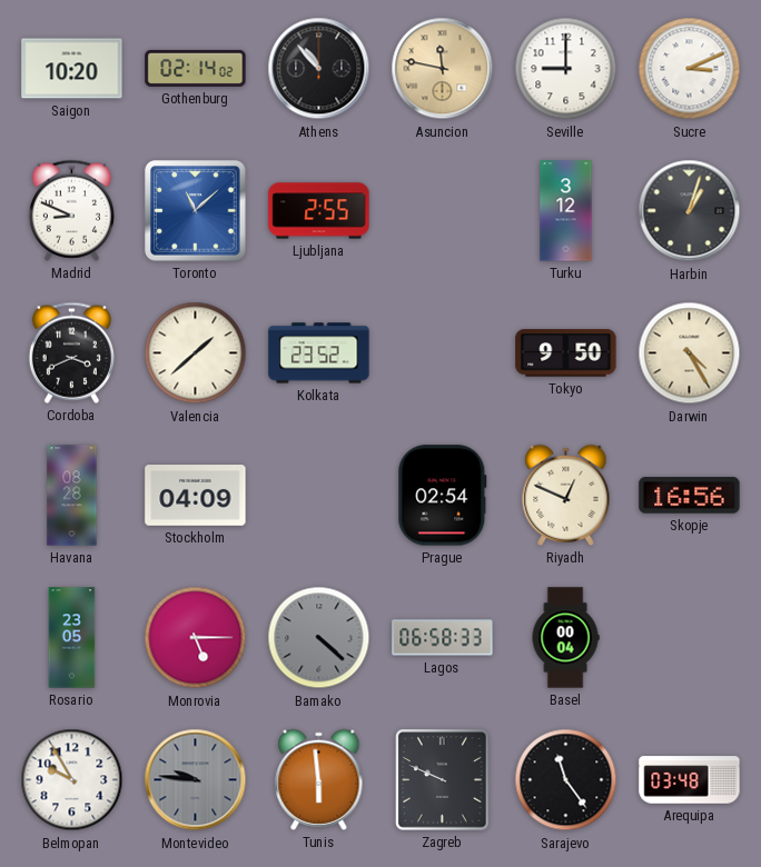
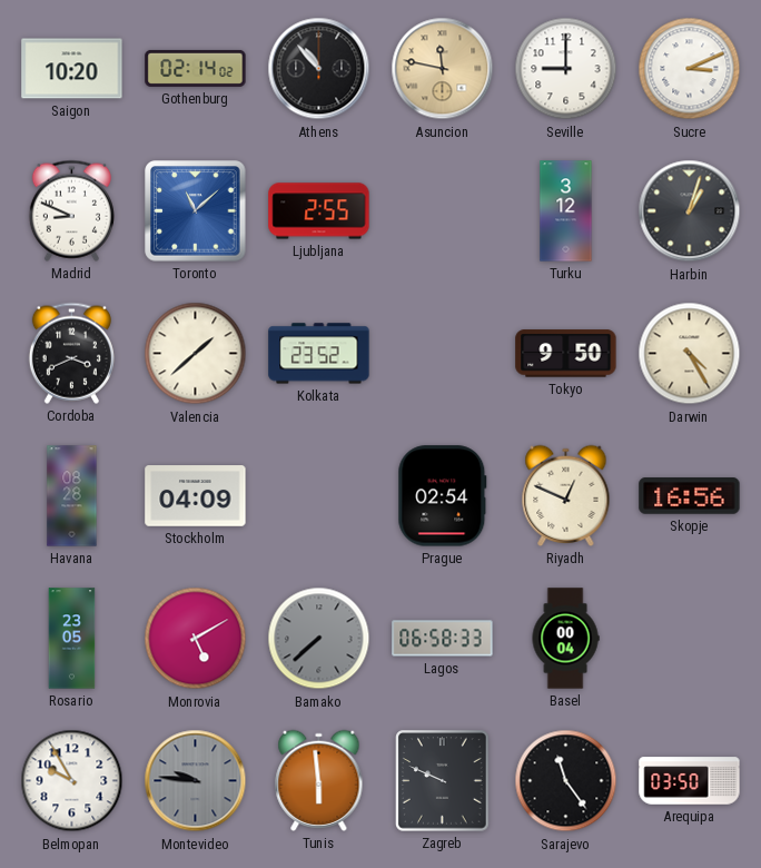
Monrovia: 5:15 -> 5:10 (196, 639)
Bamako: 4:22 -> 7:38 (319, 639)
Arequipa: 03:48 -> 03:50 (690, 781)
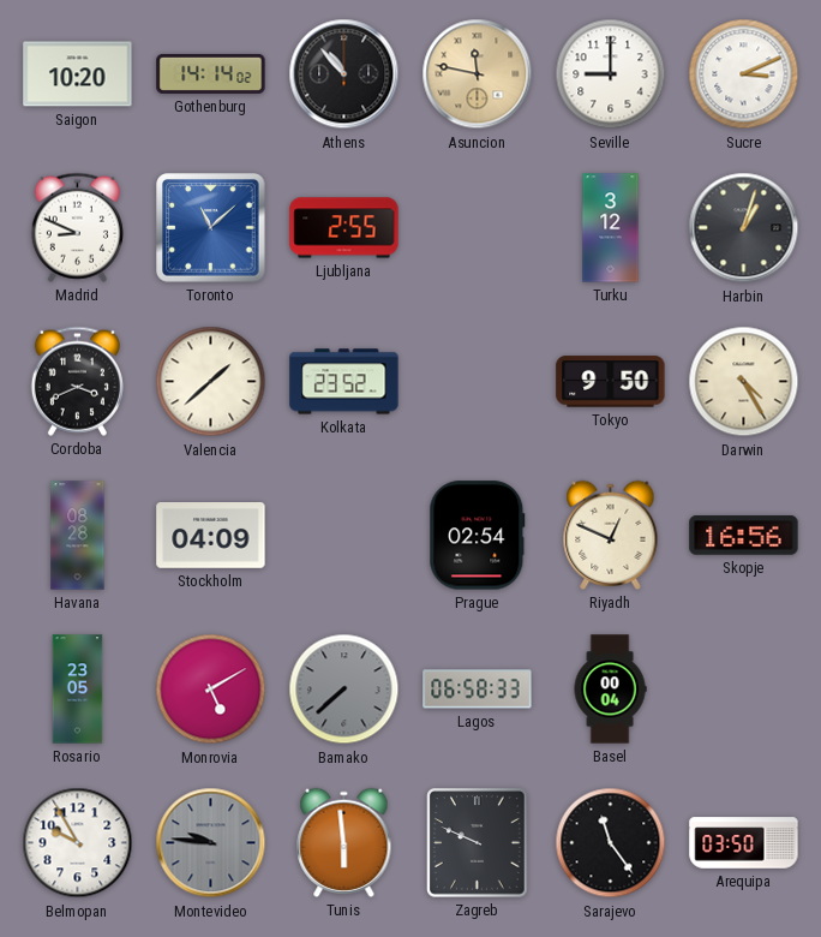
Gothenburg: 02:14 -> 14:14 (211, 73)
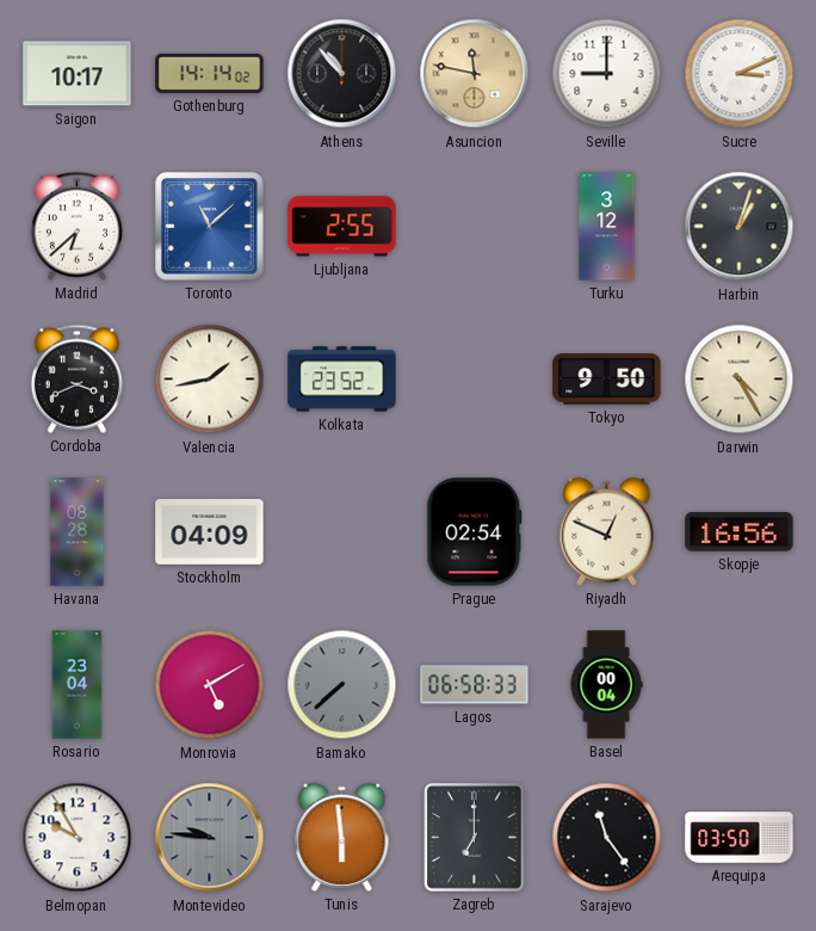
Saigon: 10:20 -> 10:17 (78, 74)
Madrid: 8:49 -> 6:38 (76, 226)
Valencia: 1:38 -> 1:43 (210, 380)
Rosario: 23:05 -> 23:04 (78, 685)
Zagreb: 9:49 -> 7:00 (475, 838)
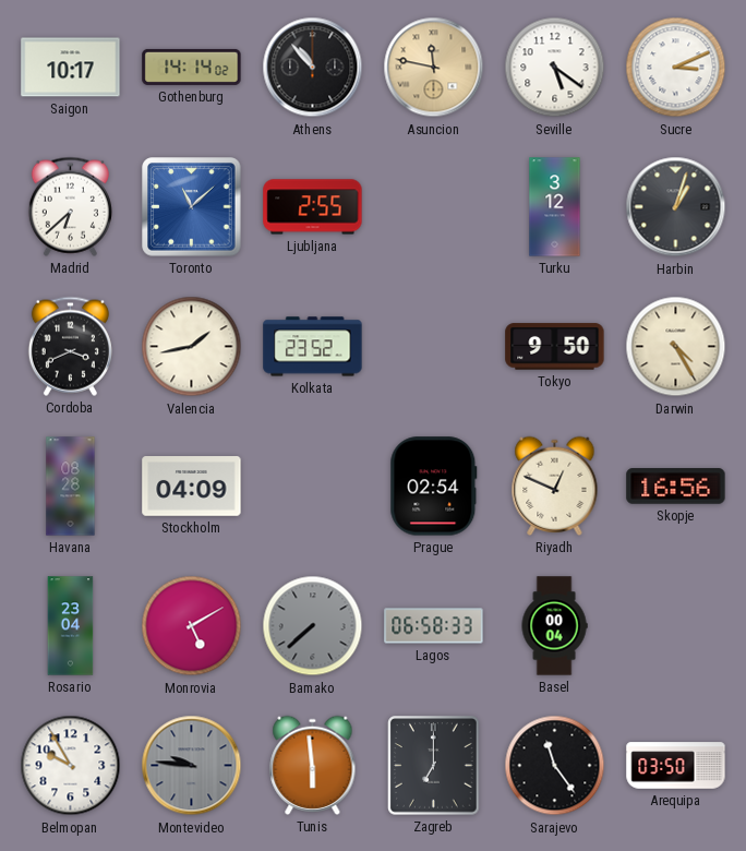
Seville: 9:00 -> 5:21 (555, 68)
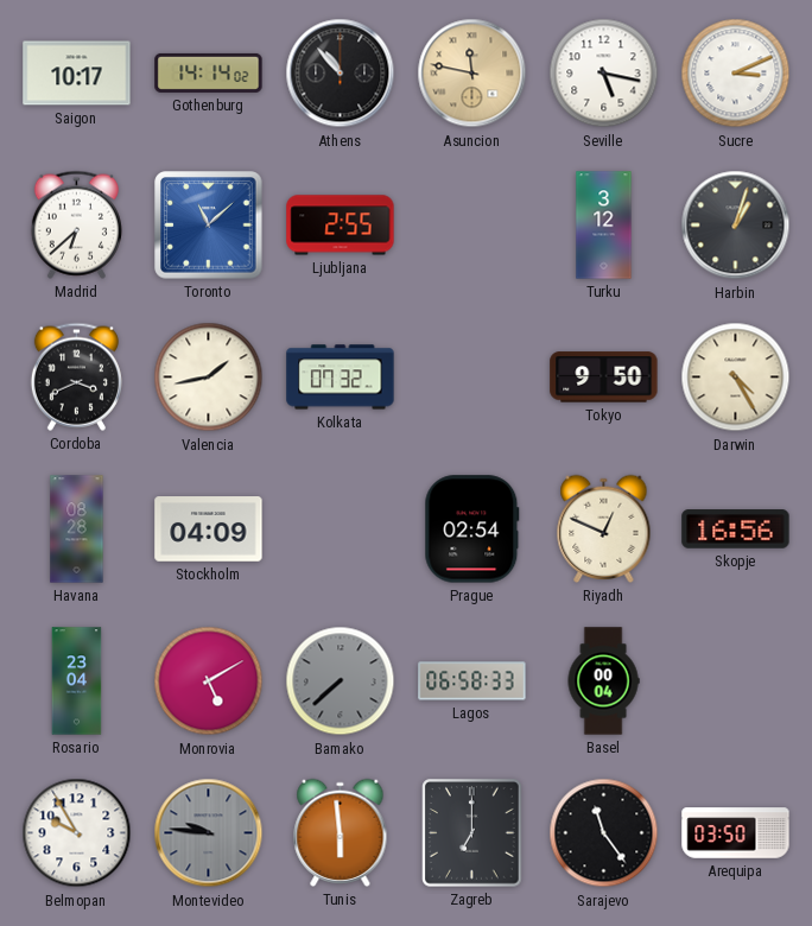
Seville: 5:21 -> 5:17 (604, 74)
Kolkata: 23:52 -> 07:32 (341, 378)
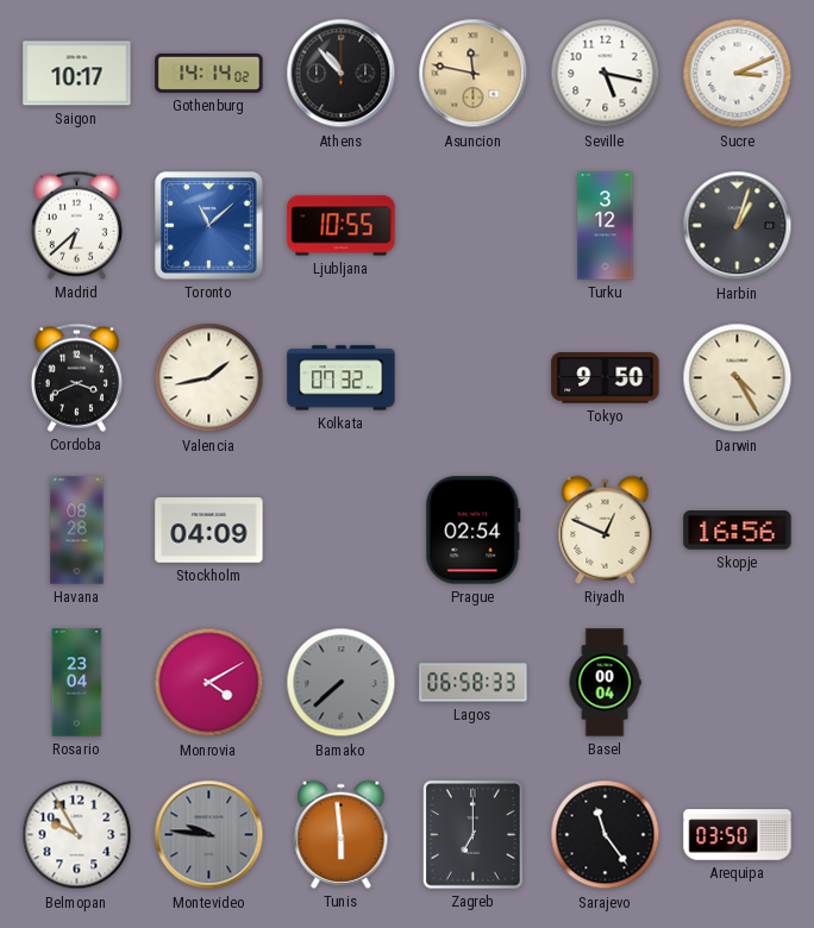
Ljubljana: 2:55 -> 10:55 (342, 226)
Monrovia: 5:10 -> 4:10 (209, 683)
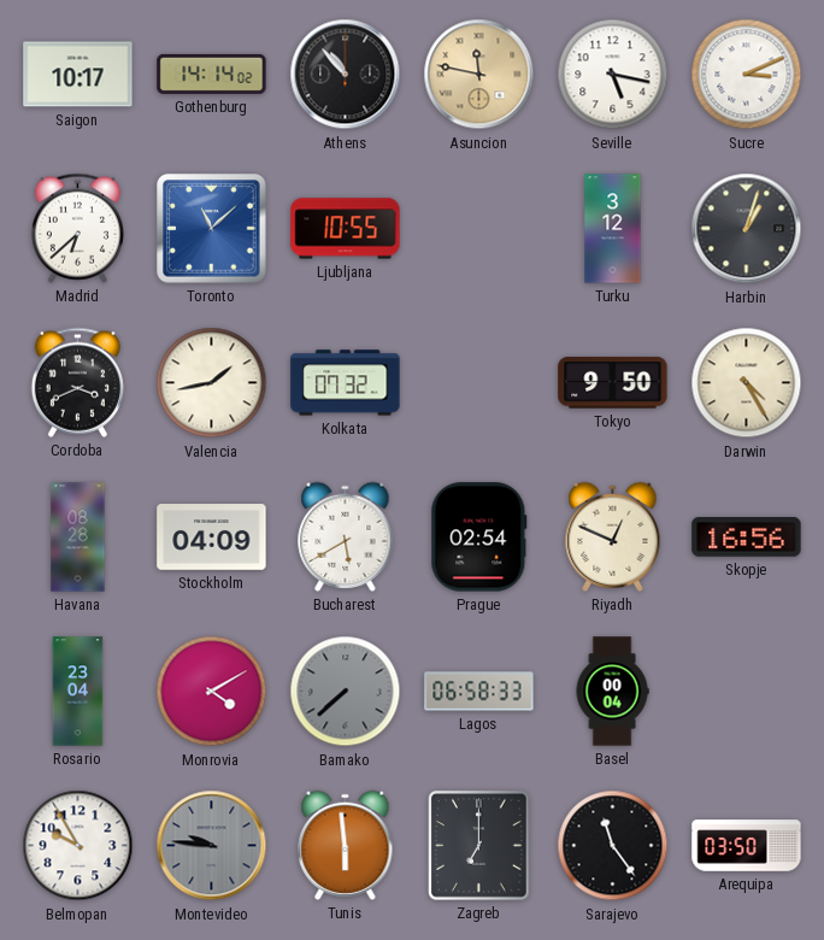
Bucharest: none -> 5:40 (346, 536)
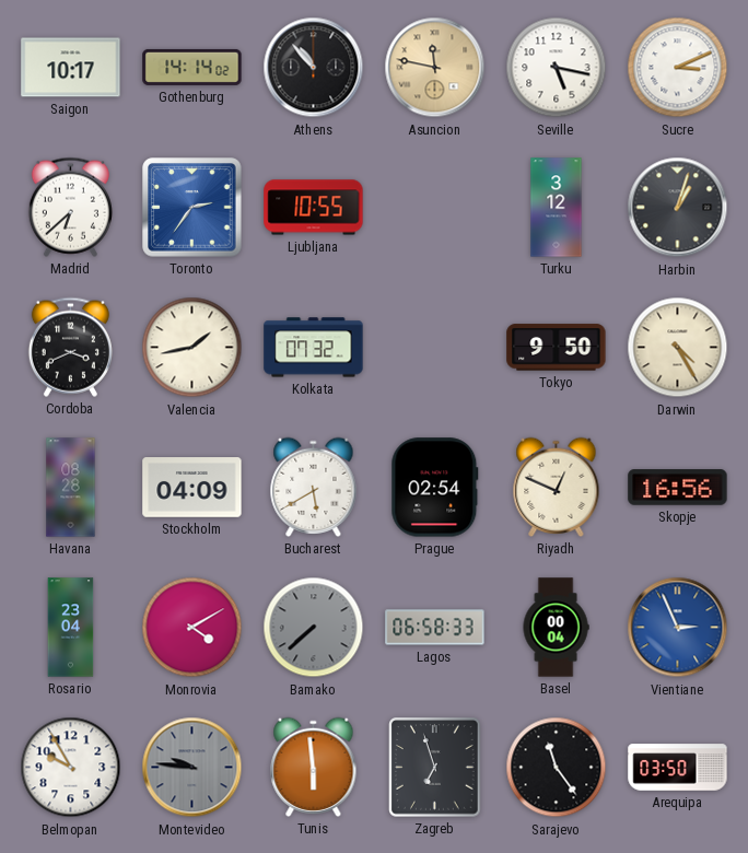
Toronto: 11:08 -> 2:36 (192, 208)
Vientiane: none -> 2:56 (678, 628)
Zagreb: 7:00 -> 6:57 (435, 768)
